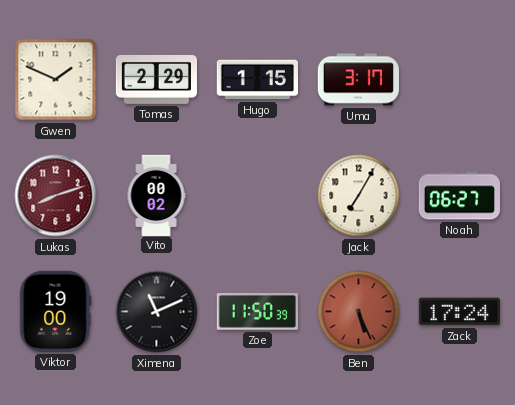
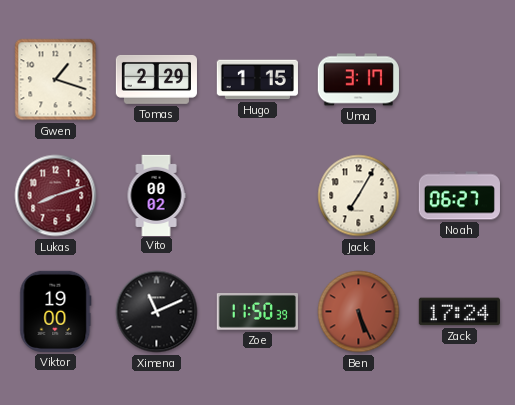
Gwen: 1:49 -> 1:18 (56, 80)
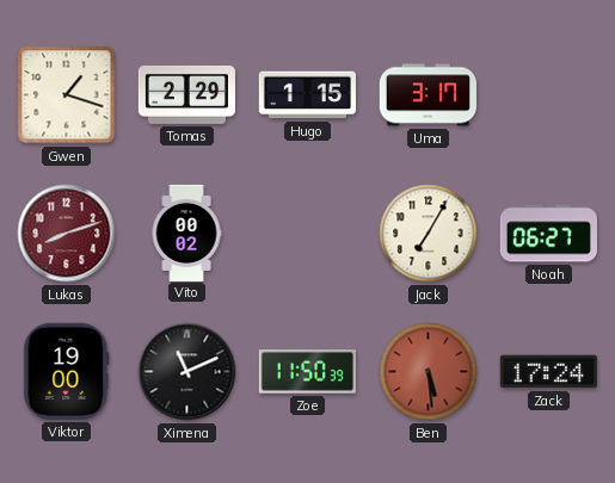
Ben: 5:26 -> 5:29 (429, 372)
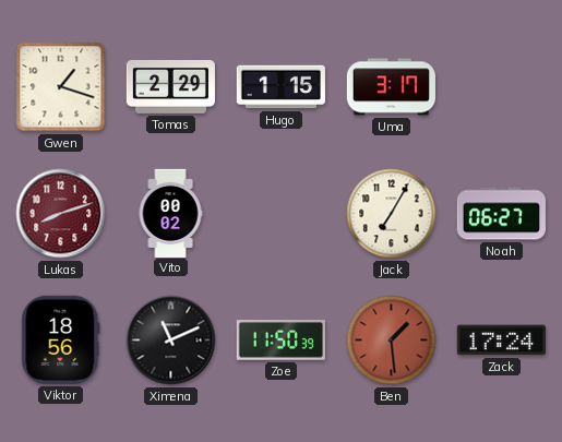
Viktor: 19:00 -> 18:56 (61, 339)
Ben: 5:29 -> 1:29 (392, 341)
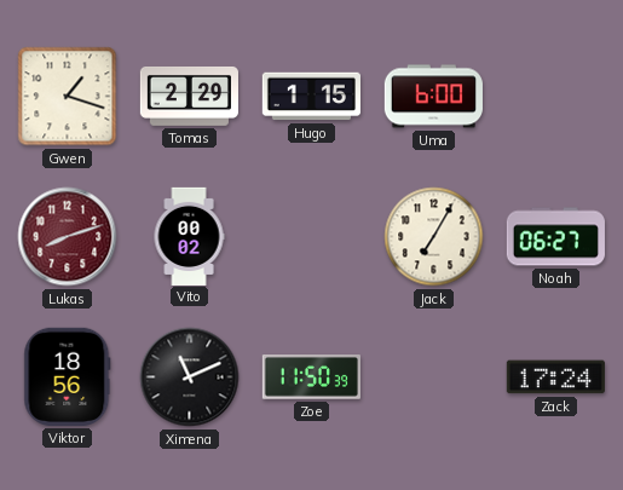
Uma: 3:17 -> 6:00 (433, 97)
Ben: 1:29 -> none (392, 341)
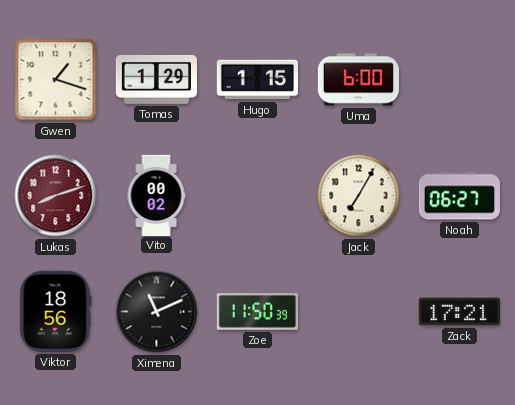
Tomas: 2:29 -> 1:29 (156, 79)
Zack: 17:24 -> 17:21 (459, 312)
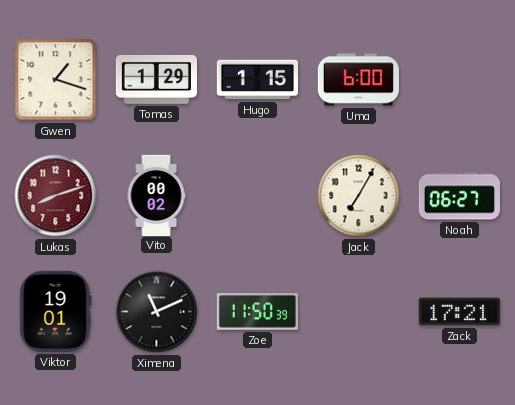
Viktor: 18:56 -> 19:01 (56, 311)
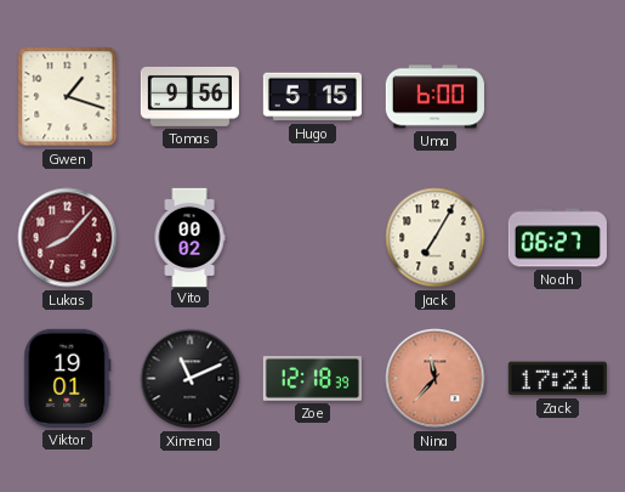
Tomas: 1:29 -> 9:56 (189, 96)
Hugo: 1:15 -> 5:15 (312, 97)
Lukas: 8:12 -> 8:07 (68, 238)
Zoe: 11:50 -> 12:18 (312, 379)
Nina: none -> 11:37 (436, 379)
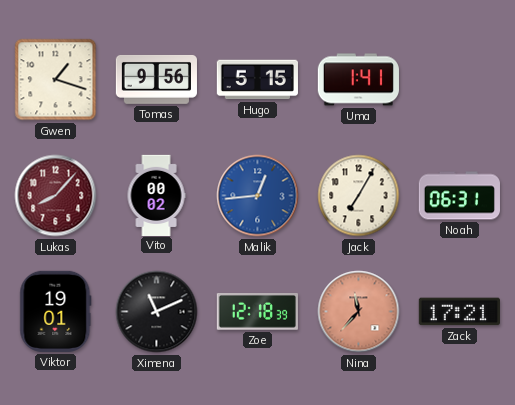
Uma: 6:00 -> 1:41 (358, 80)
Malik: none -> 12:44 (258, 196)
Noah: 06:27 -> 06:31 (459, 196)
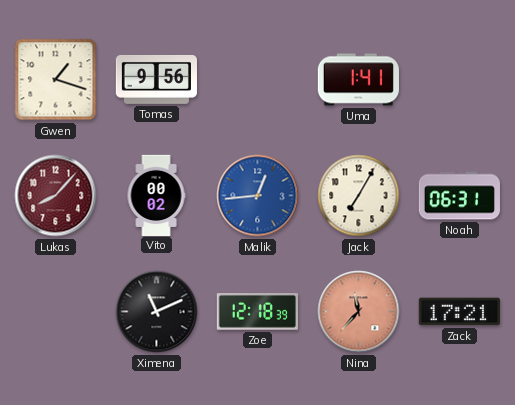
Hugo: 5:15 -> none (257, 80)
Viktor: 19:01 -> none (56, 311)
